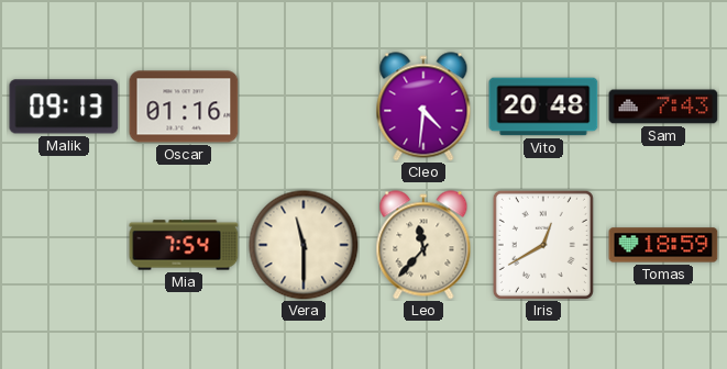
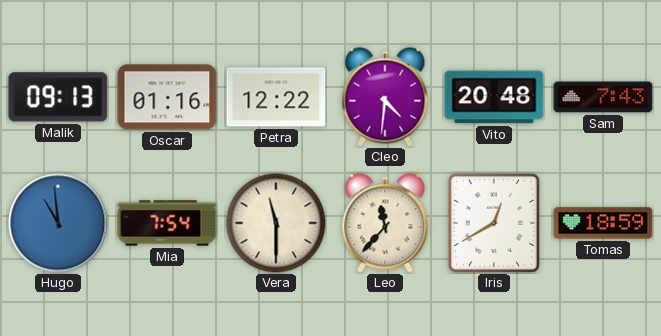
Petra: none -> 12:22 (276, 97)
Hugo: none -> 10:59 (58, 223)
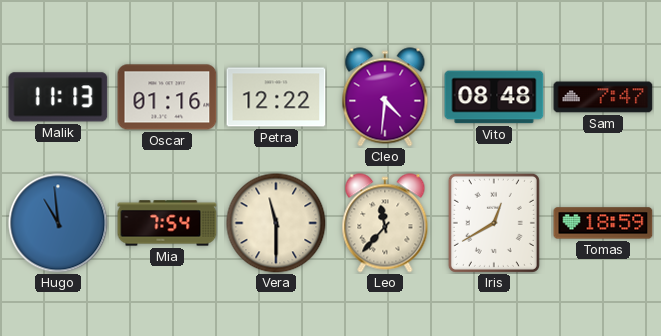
Malik: 09:13 -> 11:13 (58, 97)
Vito: 20:48 -> 08:48 (494, 97)
Sam: 7:43 -> 7:47 (603, 97)
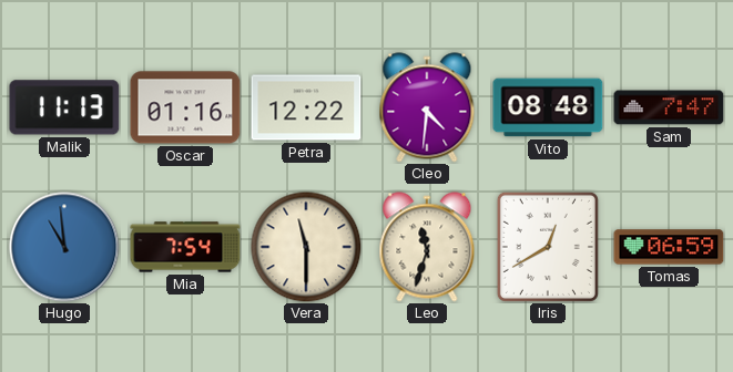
Leo: 11:37 -> 11:33 (427, 247)
Tomas: 18:59 -> 06:59 (669, 247)
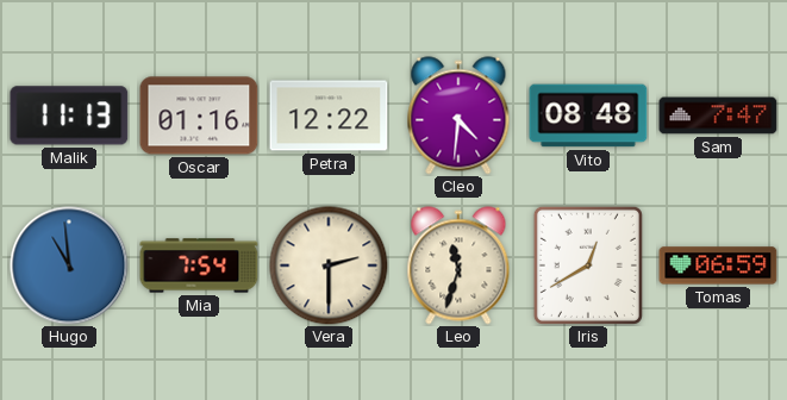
Vera: 11:30 -> 2:30 (329, 265)
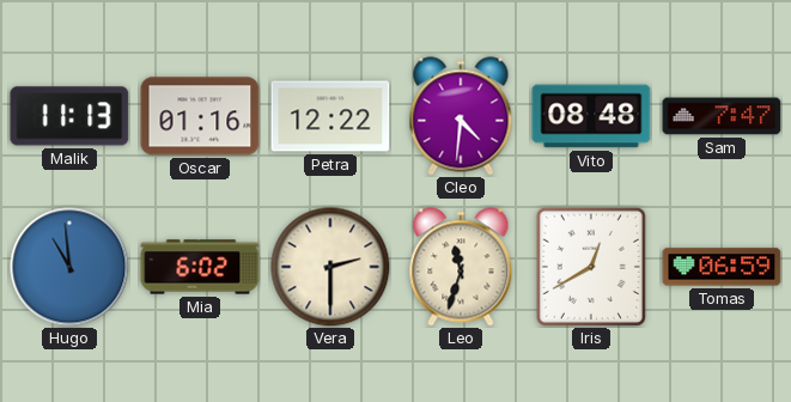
Mia: 7:54 -> 6:02 (200, 267)
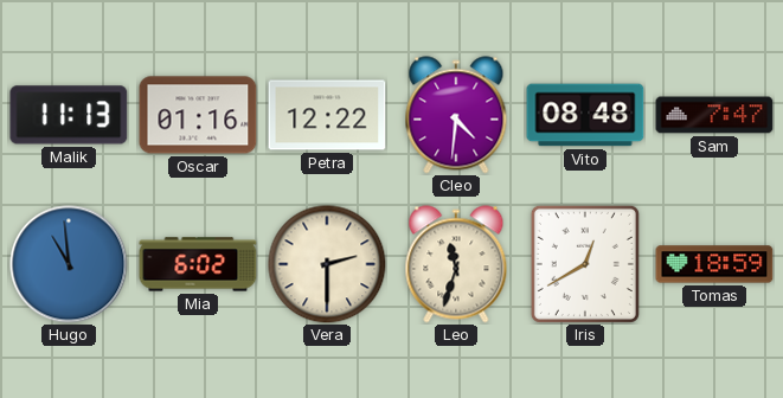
Tomas: 06:59 -> 18:59 (714, 264)
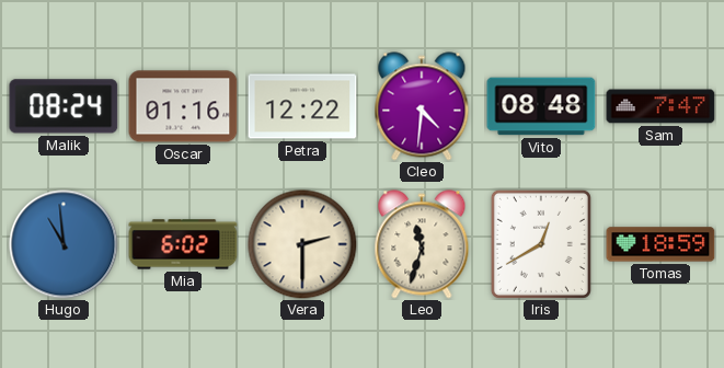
Malik: 11:13 -> 08:24 (64, 106)
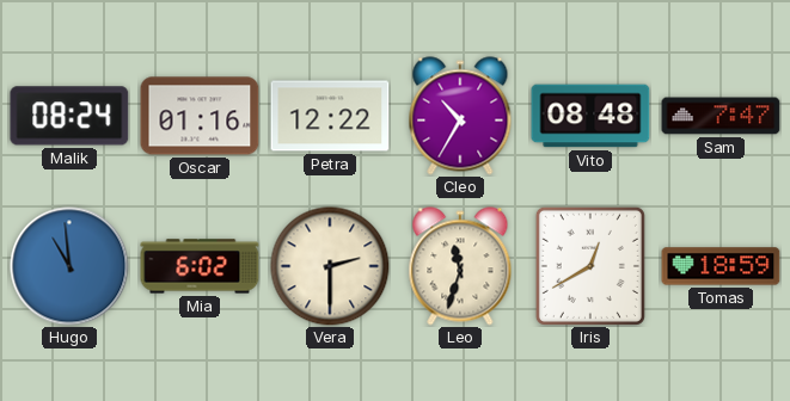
Cleo: 4:31 -> 10:35 (460, 116)
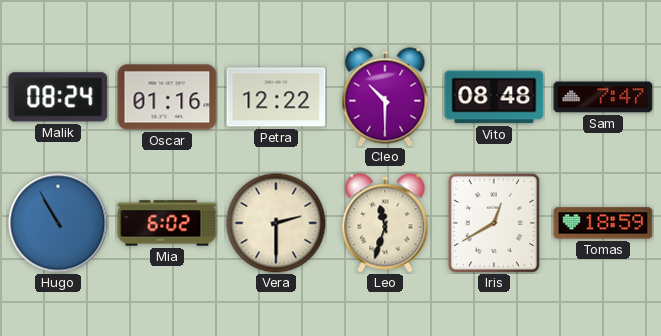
Cleo: 10:35 -> 10:30 (385, 97)
Hugo: 10:59 -> 10:55 (58, 223)
